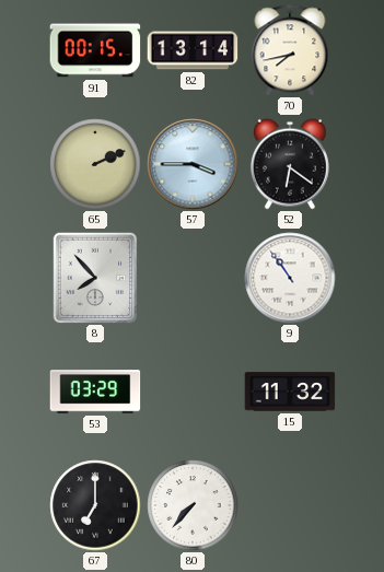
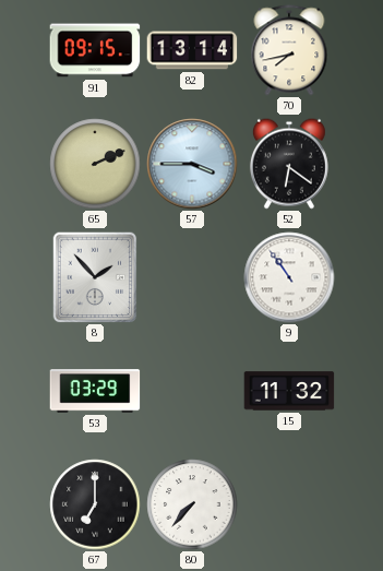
91: 00:15 -> 09:15 (95, 50)
8: 7:53 -> 1:53 (95, 277)
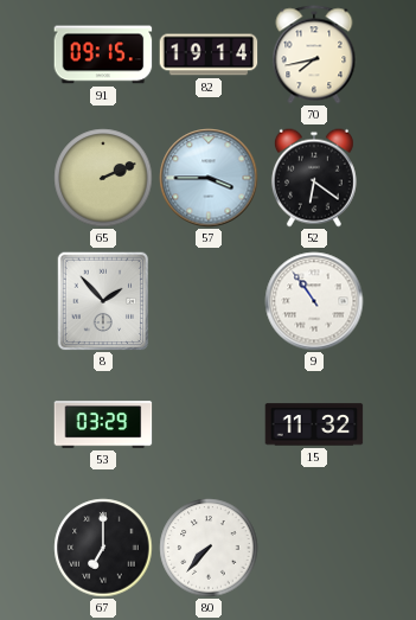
82: 13:14 -> 19:14 (209, 55)
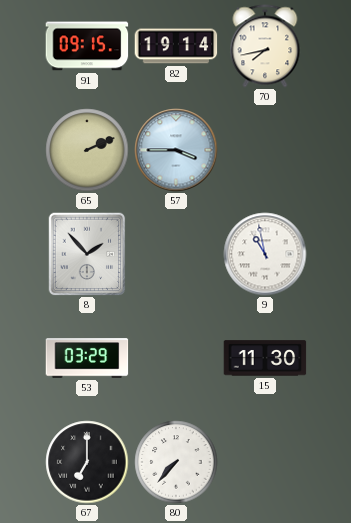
52: 6:21 -> none (314, 178)
9: 10:54 -> 10:58 (265, 254)
15: 11:32 -> 11:30 (265, 358)
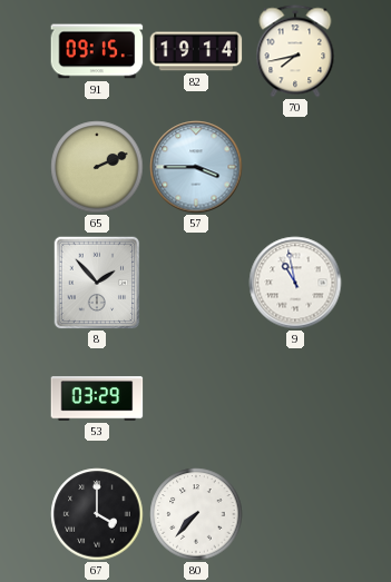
15: 11:30 -> none (265, 358)
67: 7:00 -> 4:00 (97, 514)
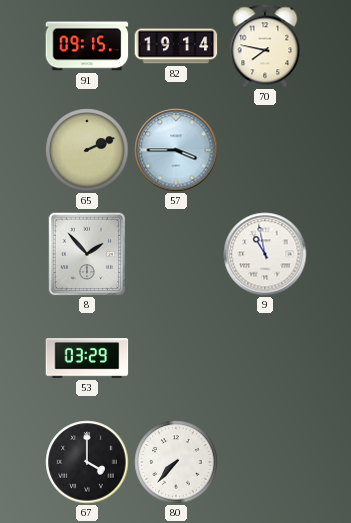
70: 7:43 -> 7:47 (265, 46)
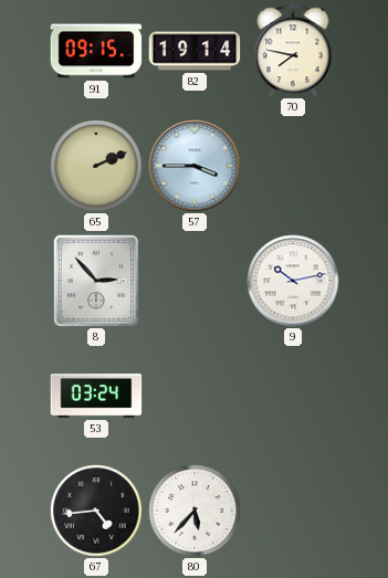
8: 1:53 -> 2:53 (96, 281)
9: 10:58 -> 10:13 (293, 281)
53: 03:29 -> 03:24 (96, 396)
67: 4:00 -> 4:44 (96, 511)
80: 7:37 -> 5:37 (195, 511)
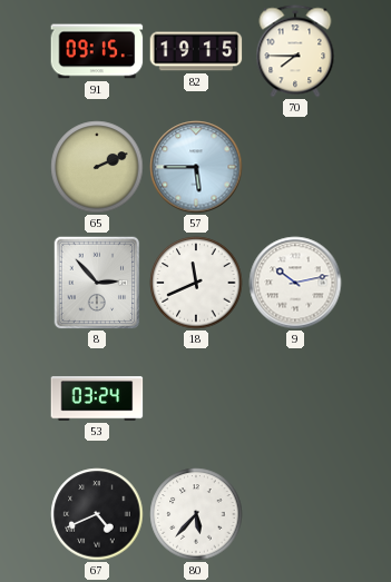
82: 19:14 -> 19:15 (196, 51)
70: 7:47 -> 7:45 (295, 51)
57: 3:45 -> 5:45 (196, 167)
18: none -> 11:41 (196, 283)
67: 4:44 -> 4:41 (97, 514)
